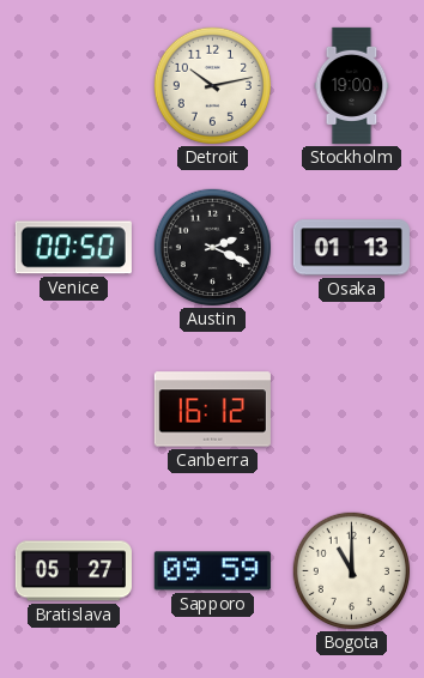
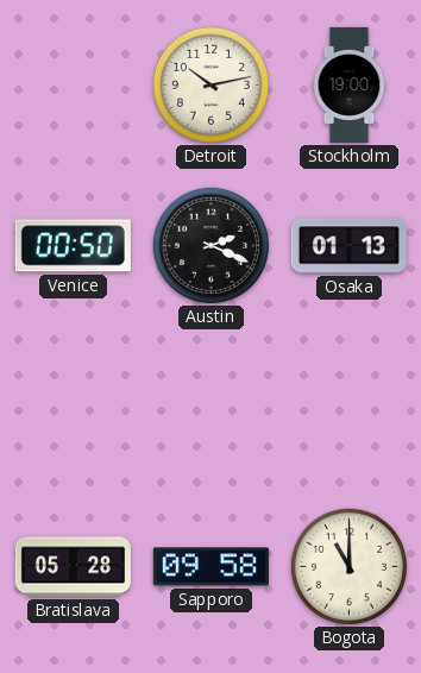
Canberra: 16:12 -> none (212, 410)
Bratislava: 05:27 -> 05:28 (73, 567)
Sapporo: 09:59 -> 09:58 (211, 567)
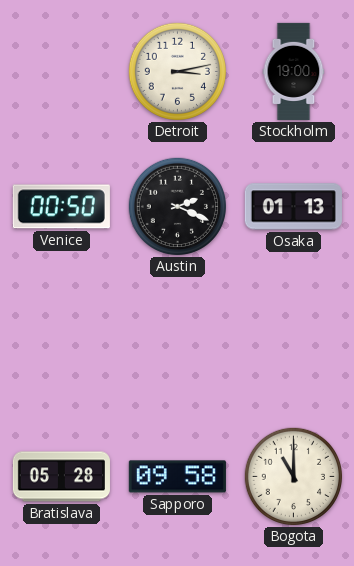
Detroit: 10:13 -> 3:13 (177, 71)
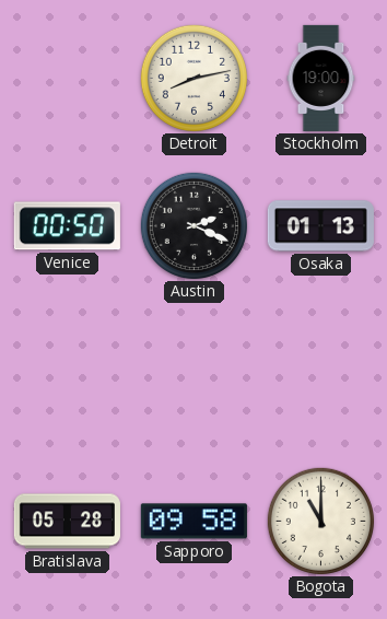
Detroit: 3:13 -> 8:13 (193, 78)
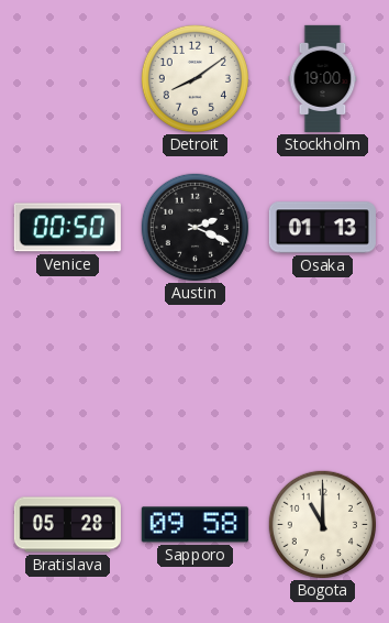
Detroit: 8:13 -> 8:09 (194, 78)
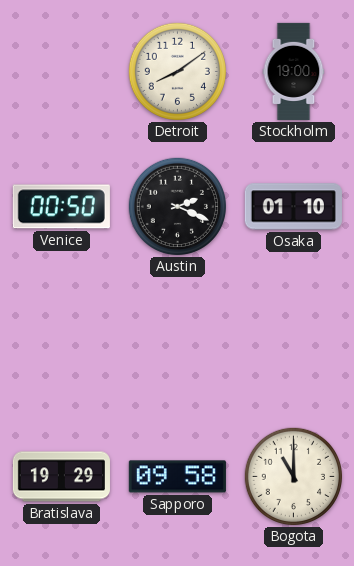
Osaka: 01:13 -> 01:10 (293, 207)
Bratislava: 05:28 -> 19:29 (61, 477)
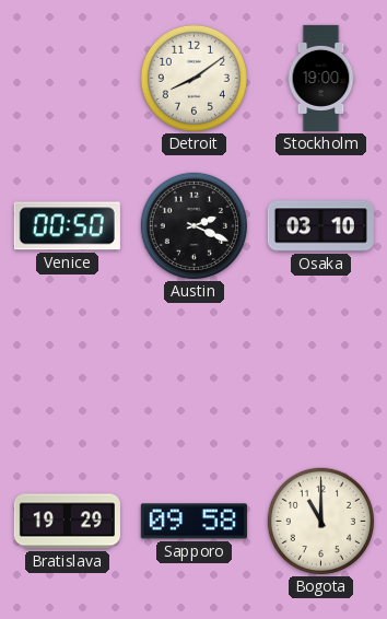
Osaka: 01:10 -> 03:10 (320, 226)
